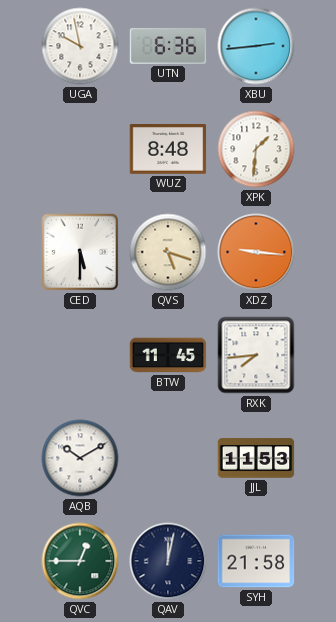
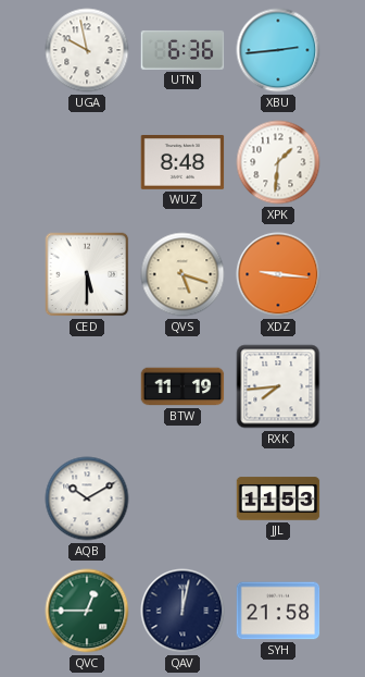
BTW: 11:45 -> 11:19 (182, 386)
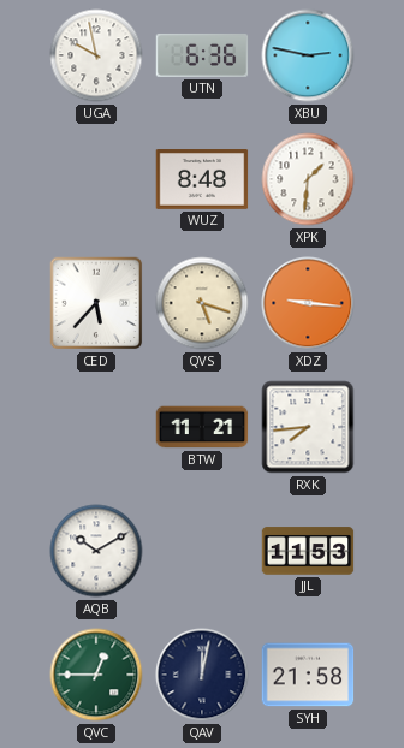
XBU: 2:44 -> 2:47 (308, 55)
CED: 5:30 -> 5:37 (96, 303)
BTW: 11:19 -> 11:21 (202, 427)
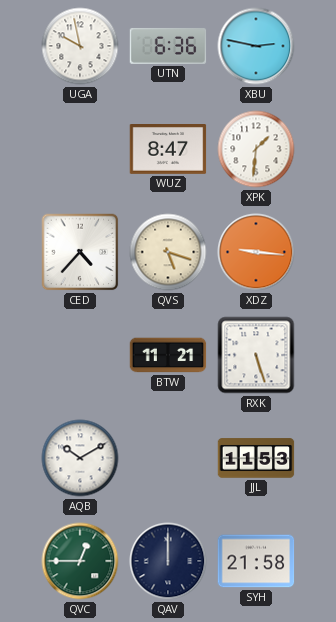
WUZ: 8:48 -> 8:47 (168, 150)
CED: 5:37 -> 4:37 (80, 252)
RXK: 7:44 -> 5:27 (256, 355)
QAV: 12:02 -> 12:00 (168, 561)
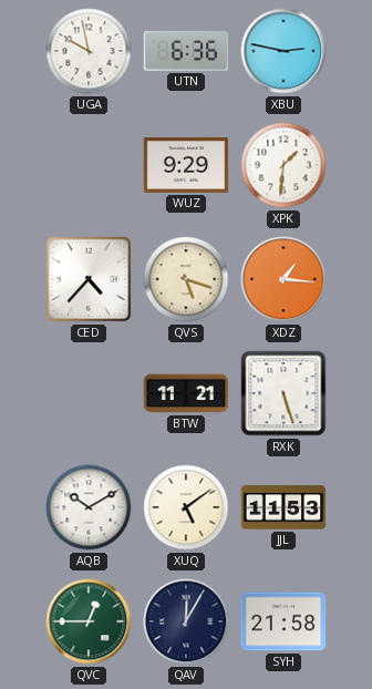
WUZ: 8:47 -> 9:29 (186, 166)
XDZ: 9:16 -> 1:16 (283, 279)
XUQ: none -> 5:09 (186, 507)
QAV: 12:00 -> 12:05 (186, 621)
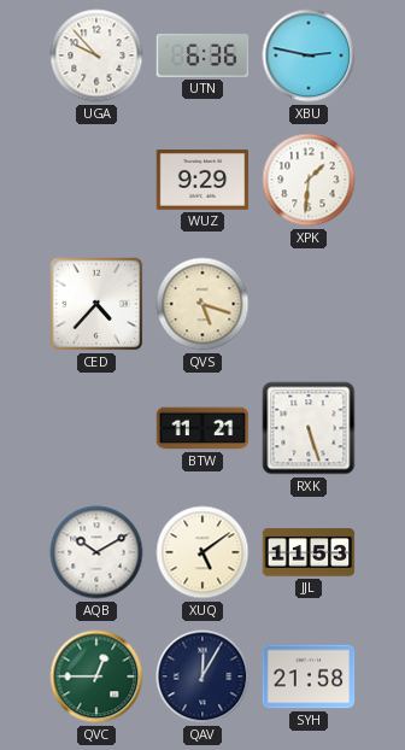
UGA: 9:58 -> 9:53 (96, 55)
XDZ: 1:16 -> none (283, 279)
